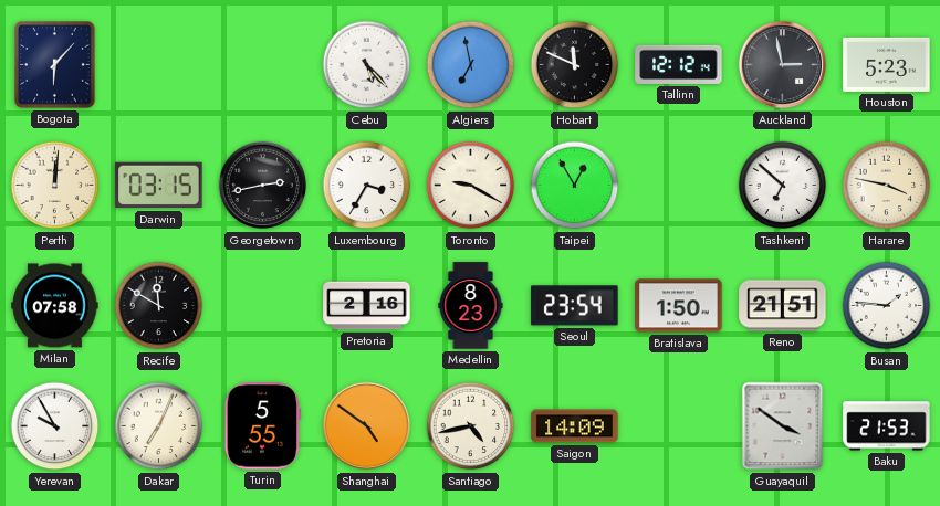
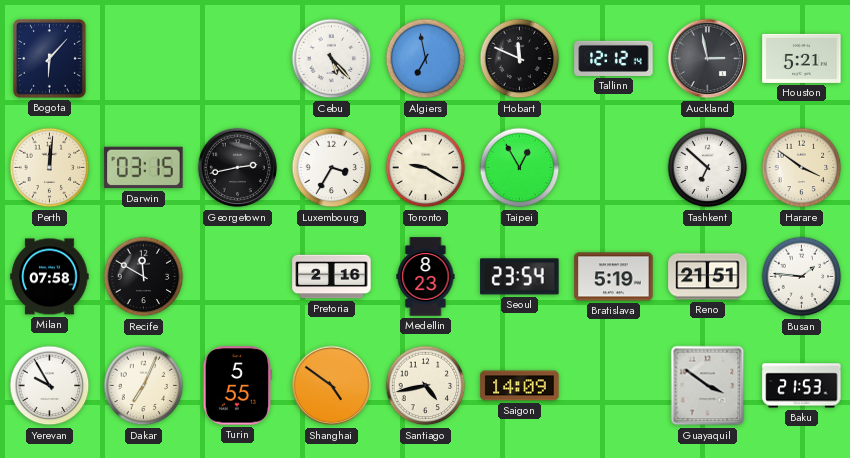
Houston: 5:23 -> 5:21 (802, 58)
Harare: 3:47 -> 3:51 (802, 168)
Bratislava: 1:50 -> 5:19 (614, 277)
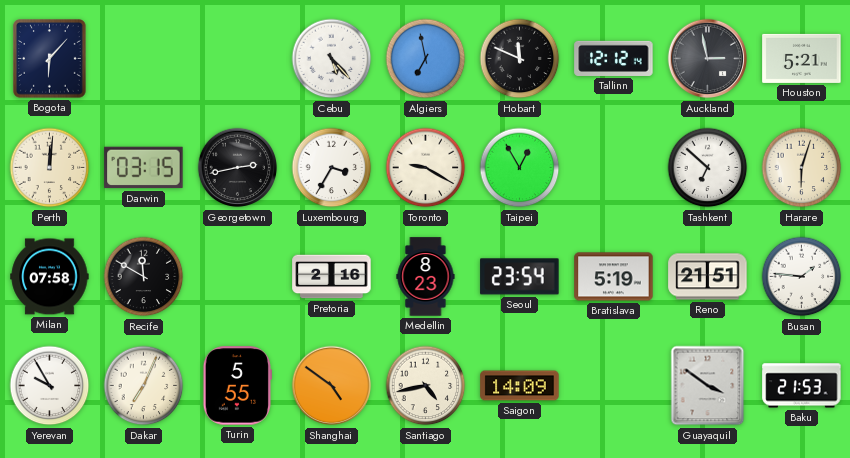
Harare: 3:51 -> 6:03 (802, 168)
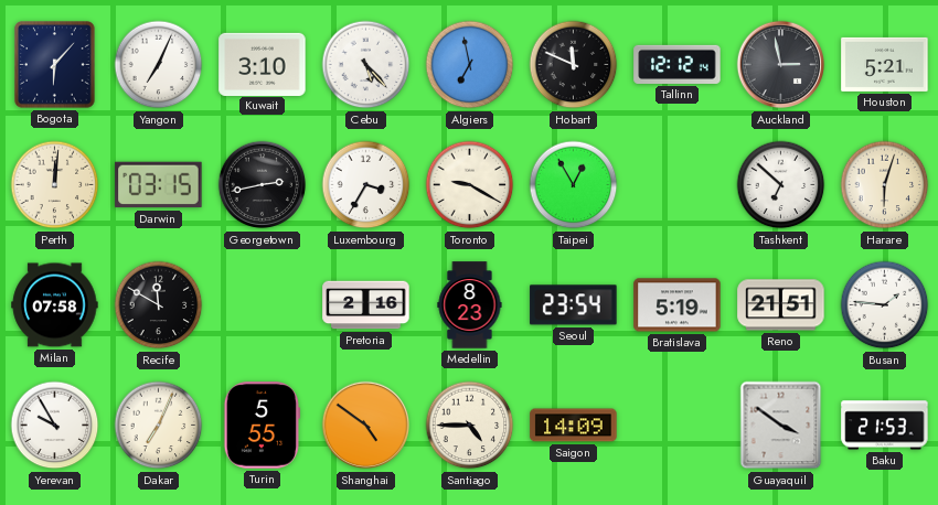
Yangon: none -> 7:04 (159, 65)
Kuwait: none -> 3:10 (263, 64)
Santiago: 4:43 -> 4:45 (470, 426)
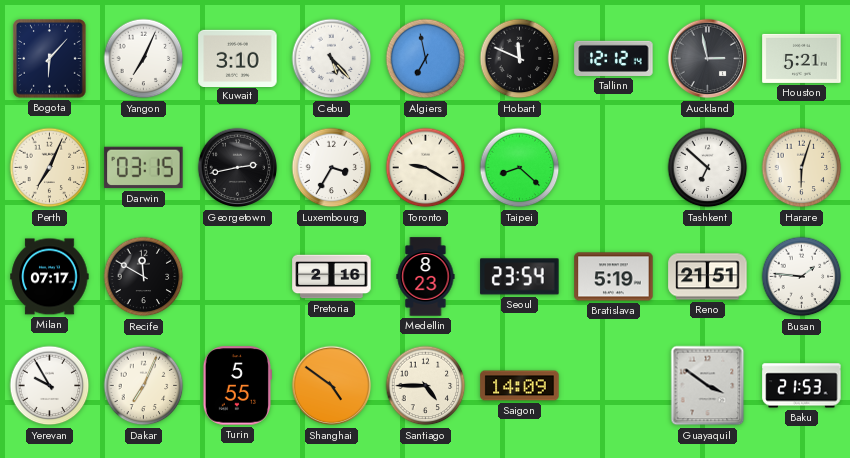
Perth: 12:01 -> 7:04 (50, 168)
Taipei: 12:55 -> 8:22 (520, 168)
Milan: 07:58 -> 07:17 (50, 277)
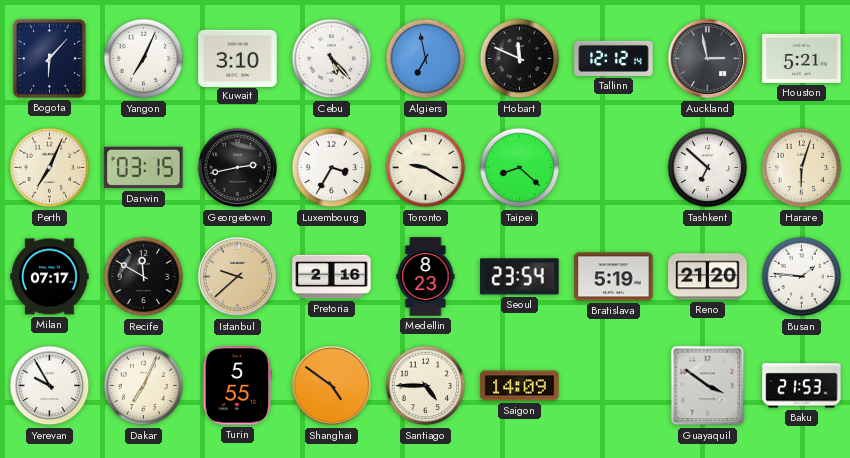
Istanbul: none -> 9:38 (238, 277)
Reno: 21:51 -> 21:20 (708, 277)
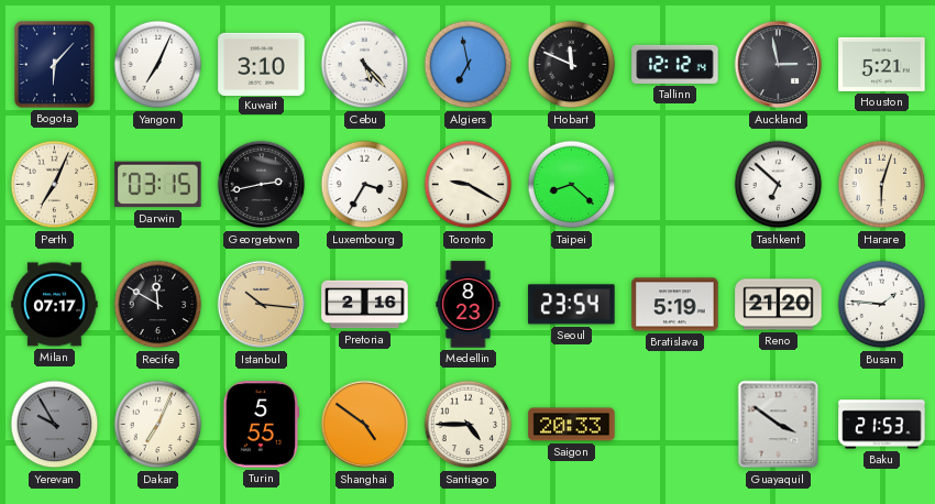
Istanbul: 9:38 -> 10:16 (262, 305)
Yerevan dial: white -> grey (55, 425)
Saigon: 14:09 -> 20:33 (572, 425)
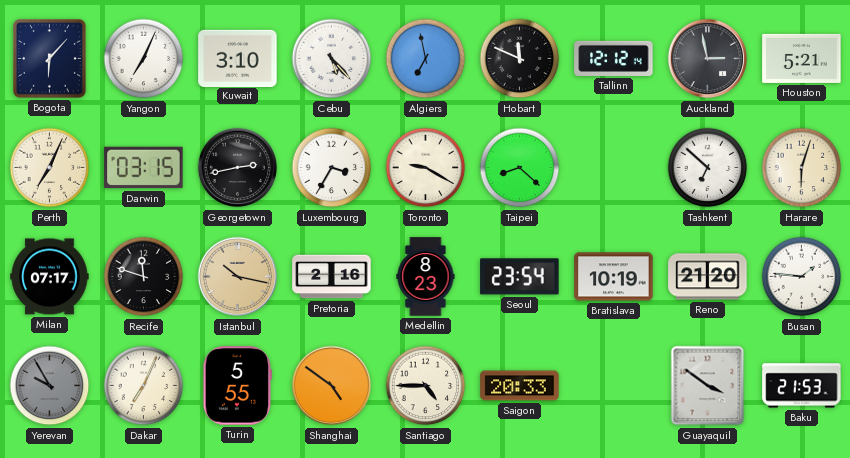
Recife: 11:50 -> 11:48 (144, 277)
Istanbul: 10:16 -> 10:17 (238, 277)
Bratislava: 5:19 -> 10:19 (614, 277)
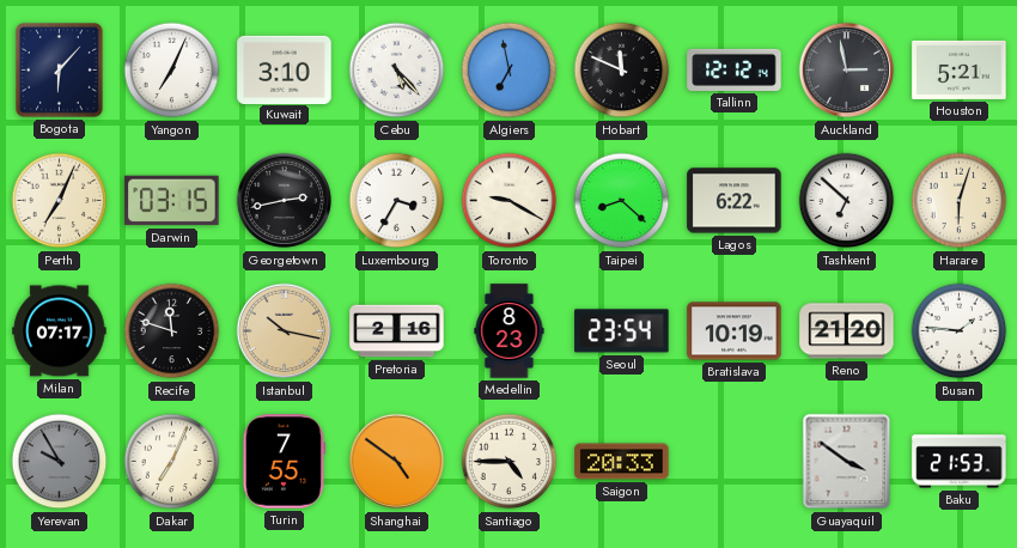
Lagos: none -> 6:22 (735, 201)
Turin: 5:55 -> 7:55 (284, 462)
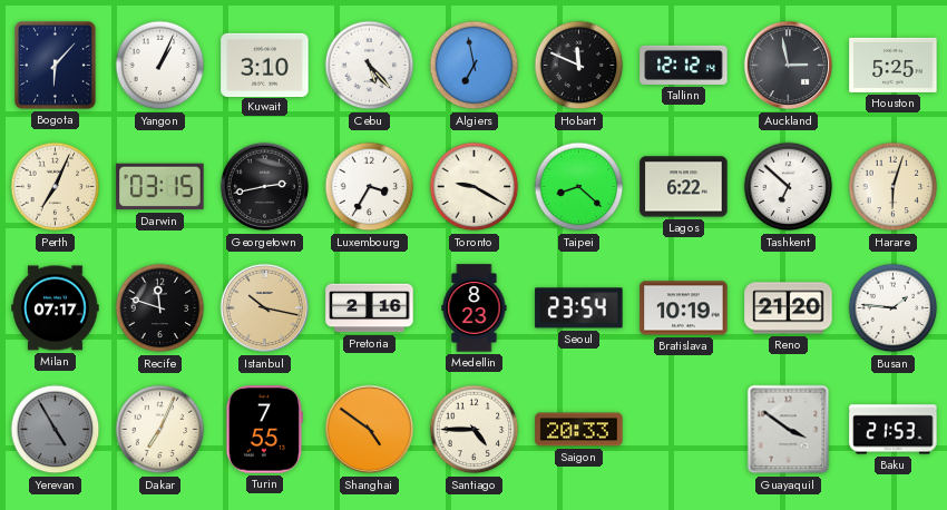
Yangon: 7:04 -> 1:04 (160, 66)
Houston: 5:21 -> 5:25 (894, 65)
Yerevan: 9:55 -> 4:55 (56, 430)
